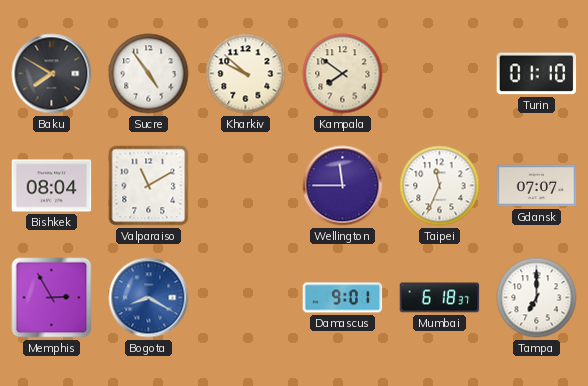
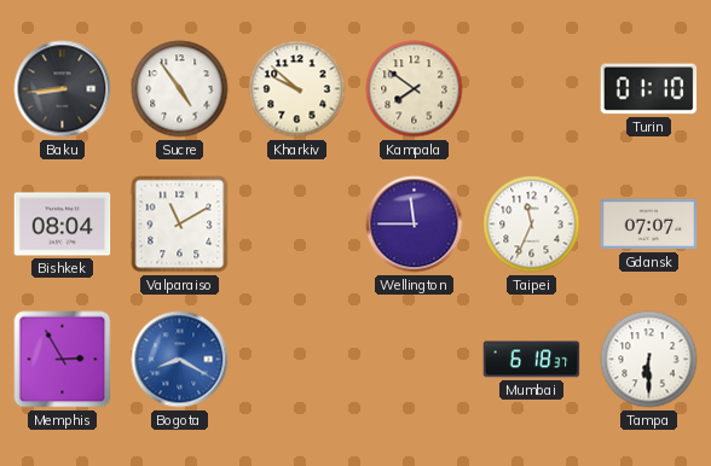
Baku: 7:50 -> 8:44 (63, 89)
Damascus: 9:01 -> none (343, 298)
Tampa: 7:00 -> 6:30 (649, 360)
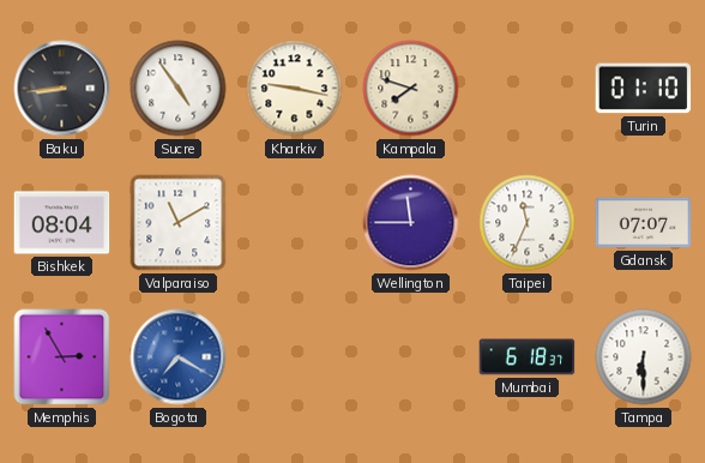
Kharkiv: 9:52 -> 9:17 (295, 89)
Kampala: 7:51 -> 7:48 (411, 89)
Bogota: 8:20 -> 7:20 (179, 357)
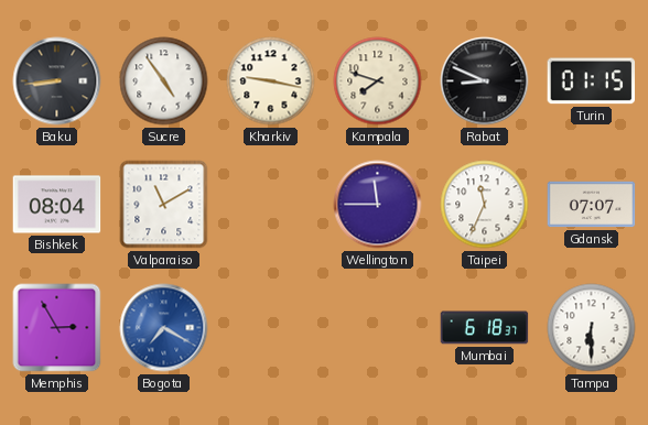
Rabat: none -> 8:49 (485, 81)
Turin: 01:10 -> 01:15 (592, 81)
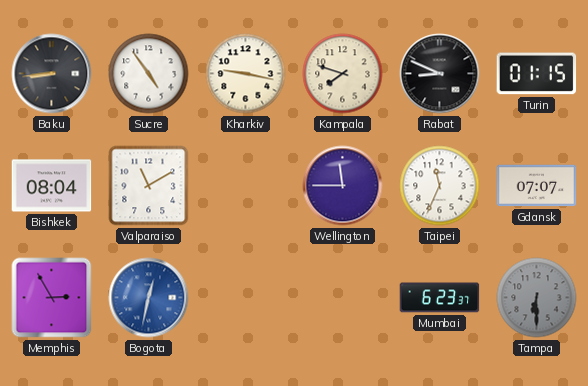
Bogota: 7:20 -> 12:32 (149, 298)
Mumbai: 6:18 -> 6:23 (440, 298)
Tampa dial: white -> grey (537, 298)
